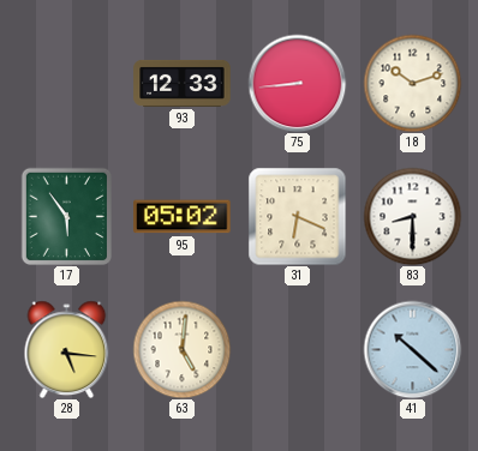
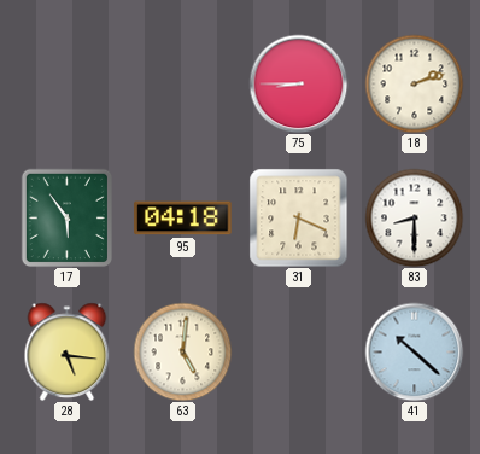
93: 12:33 -> none (183, 83)
75: 8:44 -> 8:45 (298, 83)
18: 10:12 -> 2:12 (414, 83)
95: 05:02 -> 04:18 (183, 219)
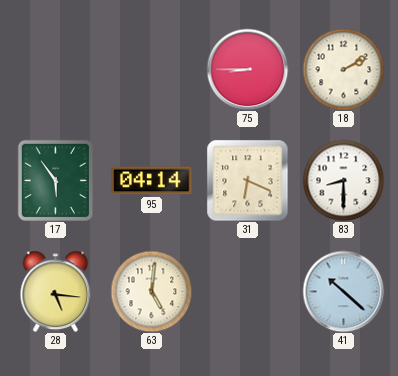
18: 2:12 -> 2:10 (343, 69)
95: 04:18 -> 04:14 (152, 181)
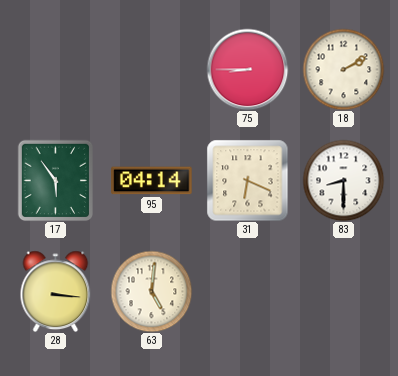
28: 5:16 -> 3:16 (56, 291)
41: 10:22 -> none (343, 291)
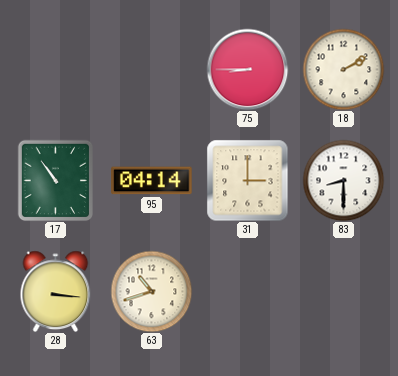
17: 5:54 -> 10:54 (55, 180)
31: 6:19 -> 3:00 (247, 180)
63: 5:01 -> 10:42 (151, 291)
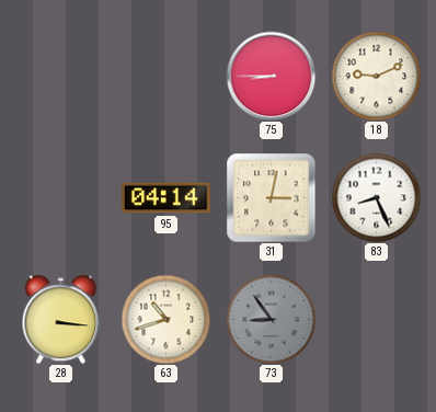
18: 2:10 -> 9:11 (376, 76)
17: 10:54 -> none (55, 180)
31: 3:00 -> 3:02 (271, 197)
83: 8:30 -> 8:26 (376, 197)
73: none -> 8:54 (271, 319)
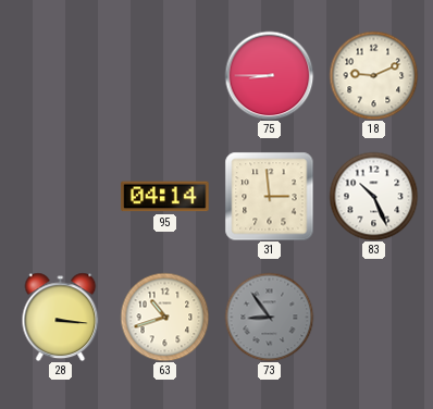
31: 3:02 -> 2:59 (269, 196)
83: 8:26 -> 10:26 (373, 196)
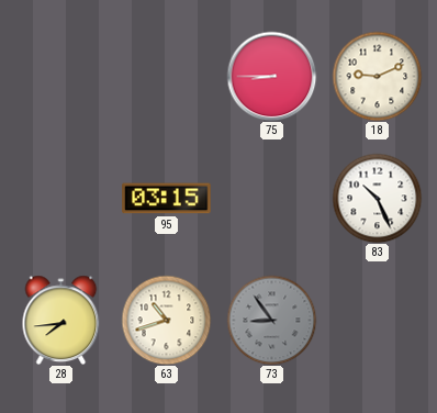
95: 04:14 -> 03:15 (167, 199)
31: 2:59 -> none (269, 196)
28: 3:16 -> 7:44 (61, 320)
